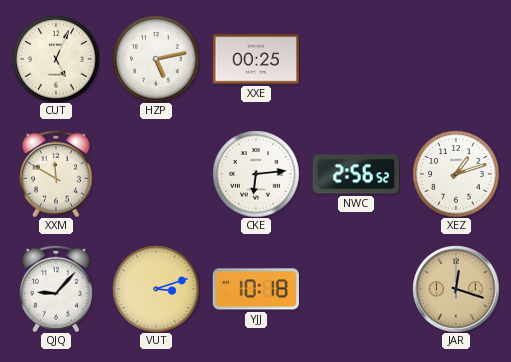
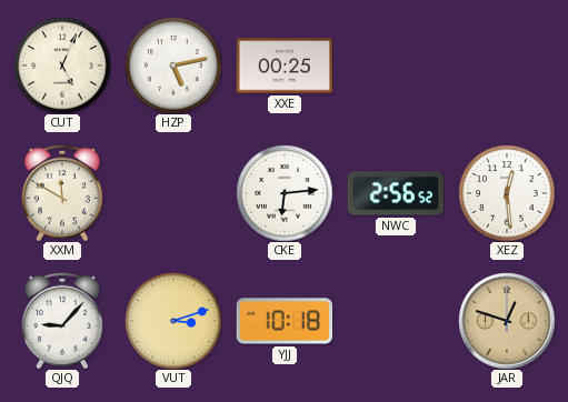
XEZ: 1:12 -> 12:29 (507, 193)
JAR: 12:18 -> 12:48 (507, 321)
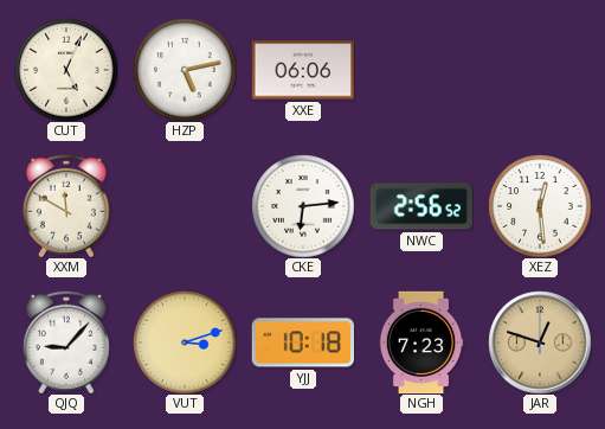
XXE: 00:25 -> 06:06 (302, 70)
NGH: none -> 7:23 (421, 342)
